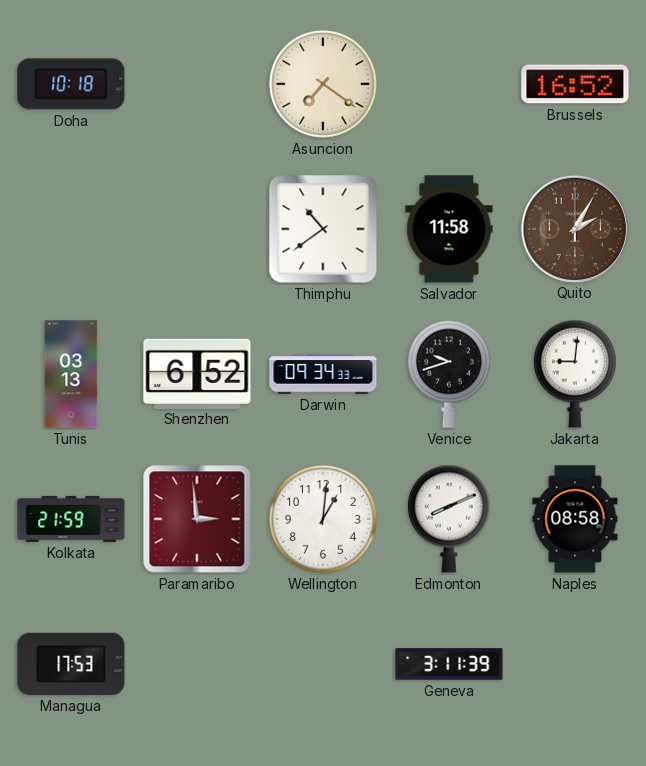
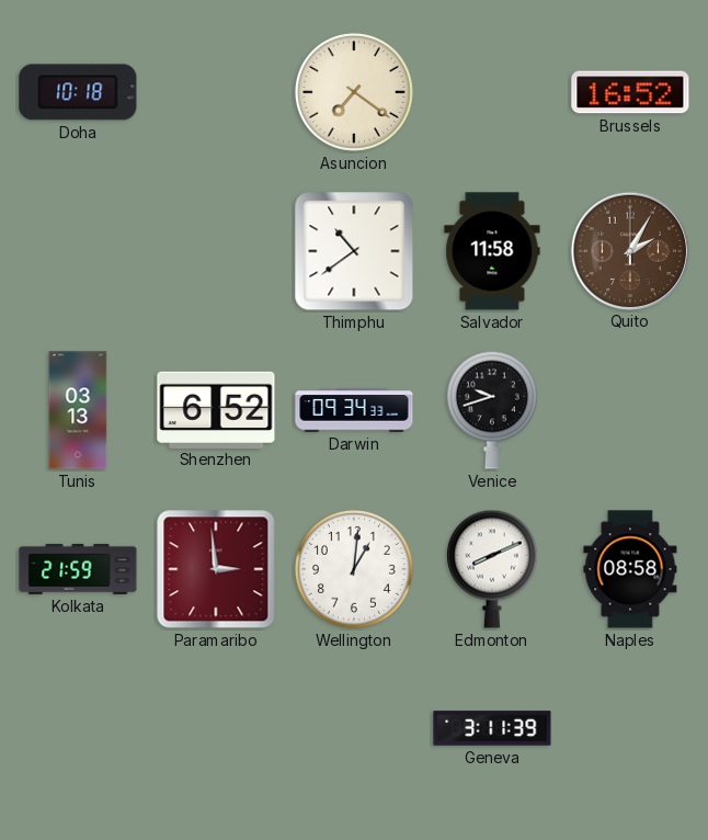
Jakarta: 9:01 -> none (575, 374)
Managua: 17:53 -> none (71, 664)
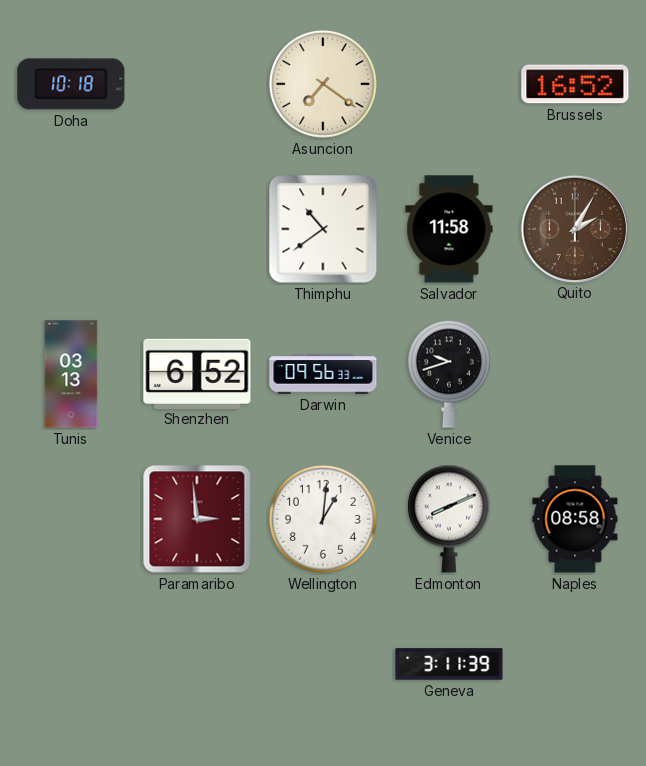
Darwin: 09:34 -> 09:56 (323, 374)
Kolkata: 21:59 -> none (78, 569)
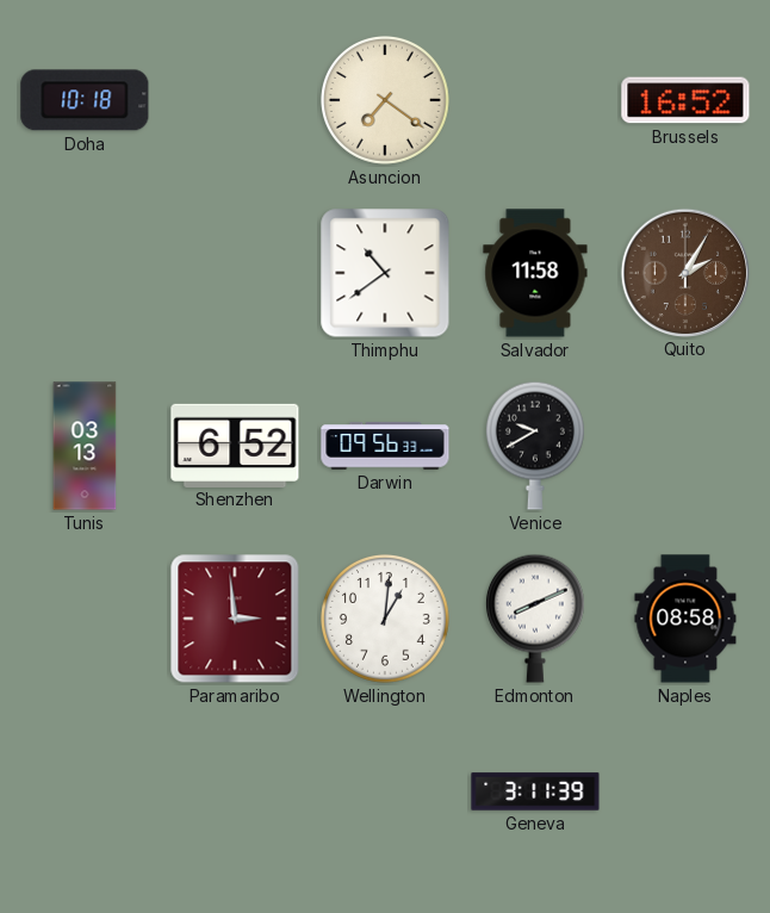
Venice: 9:42 -> 9:40 (535, 446)
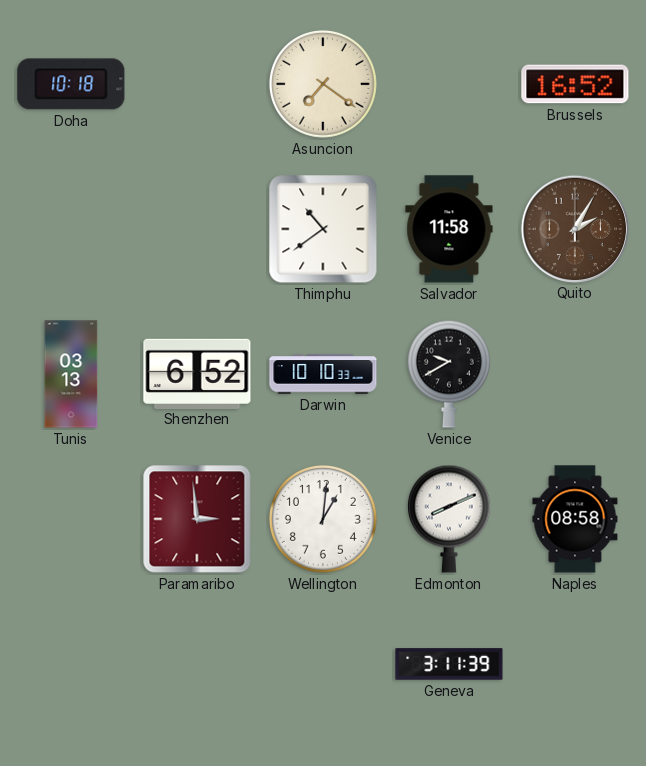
Darwin: 09:56 -> 10:10 (323, 374)
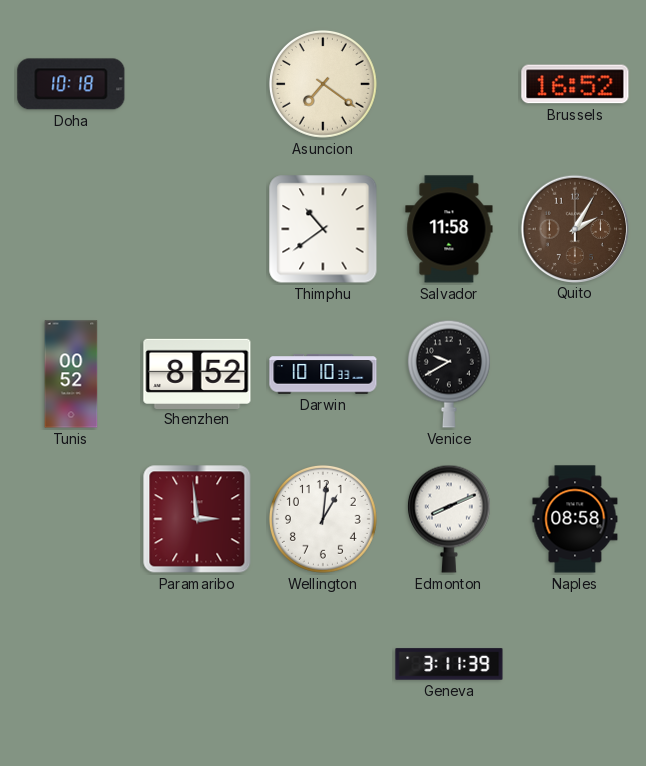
Tunis: 03:13 -> 00:52 (71, 374)
Shenzhen: 6:52 -> 8:52 (197, 373)
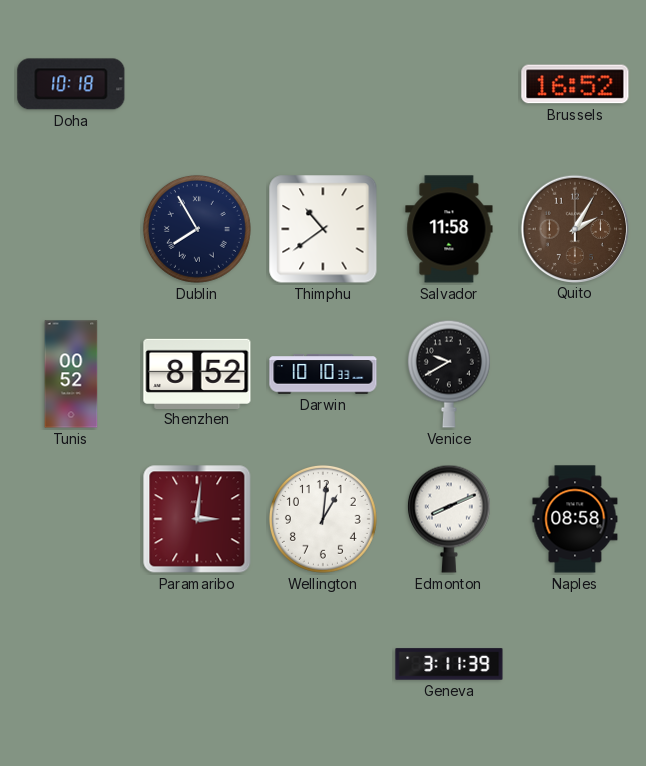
Asuncion: 7:21 -> none (323, 84)
Dublin: none -> 7:55 (197, 229)
Paramaribo: 2:59 -> 3:01 (197, 519)
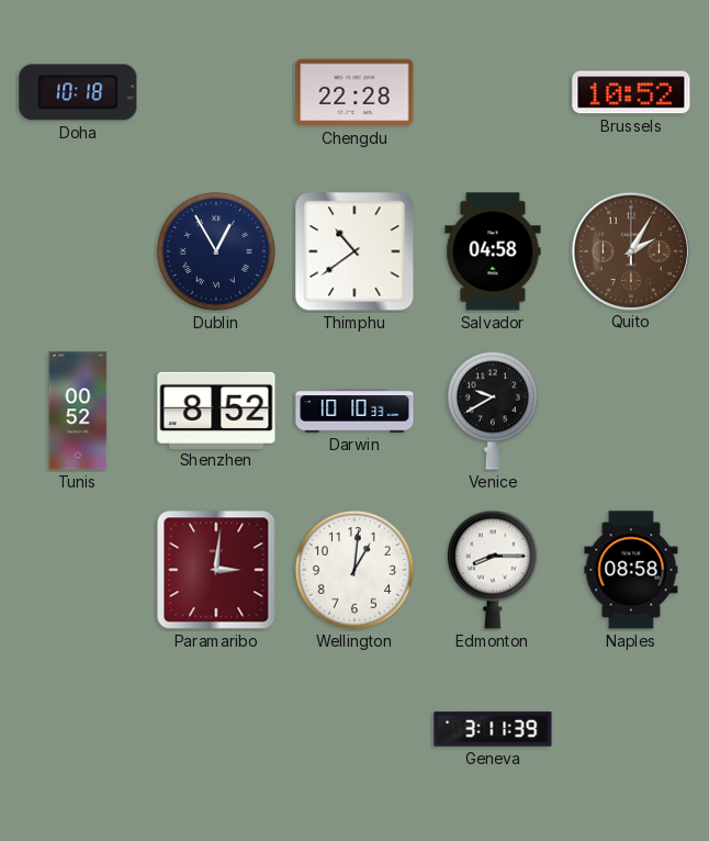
Chengdu: none -> 22:28 (354, 92)
Brussels: 16:52 -> 10:52 (631, 92)
Dublin: 7:55 -> 12:55 (216, 251)
Salvador: 11:58 -> 04:58 (493, 251)
Edmonton: 8:11 -> 8:15 (493, 570)
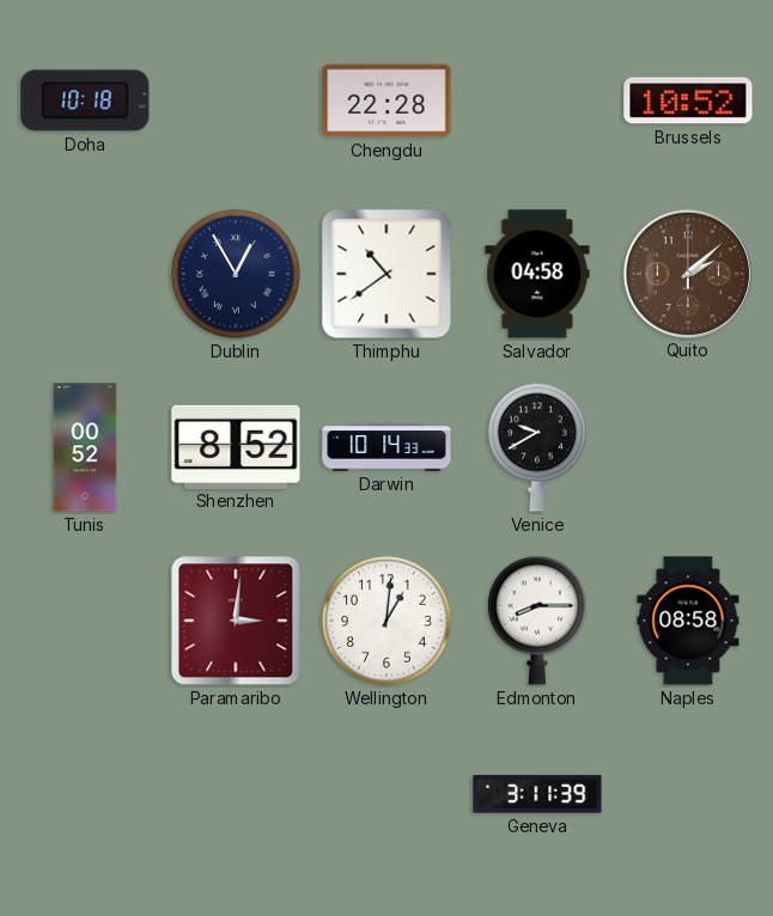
Quito: 2:05 -> 2:08 (687, 273)
Darwin: 10:10 -> 10:14 (386, 447)
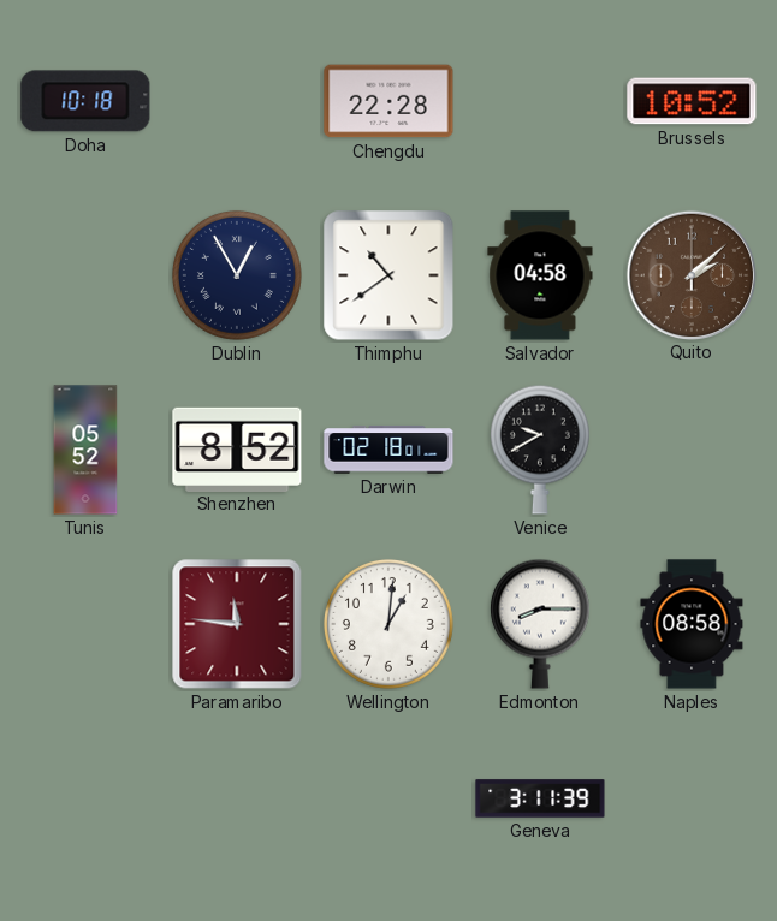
Tunis: 00:52 -> 05:52 (85, 450)
Darwin: 10:14 -> 02:18 (388, 450)
Paramaribo: 3:01 -> 11:46 (237, 624)
